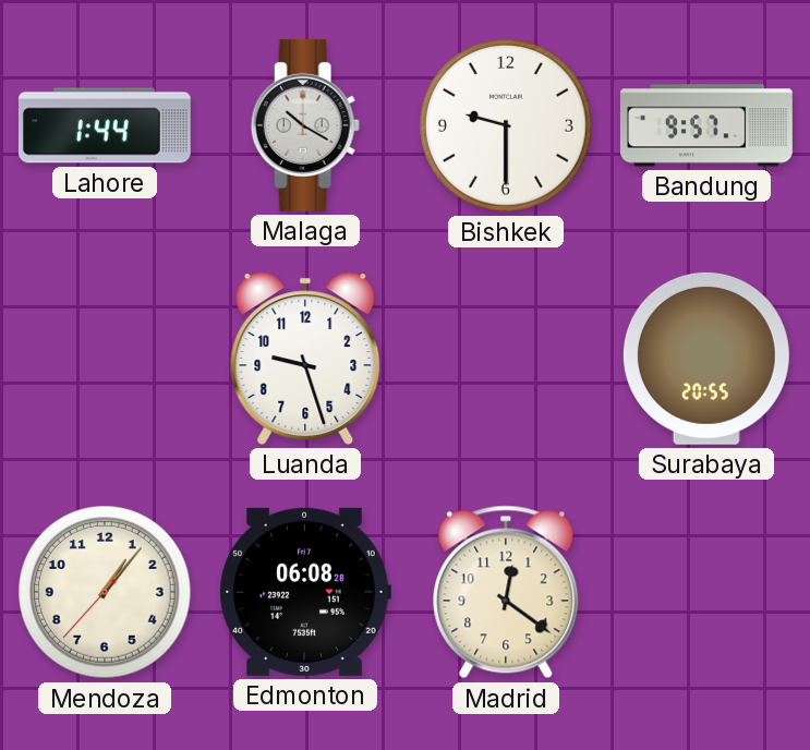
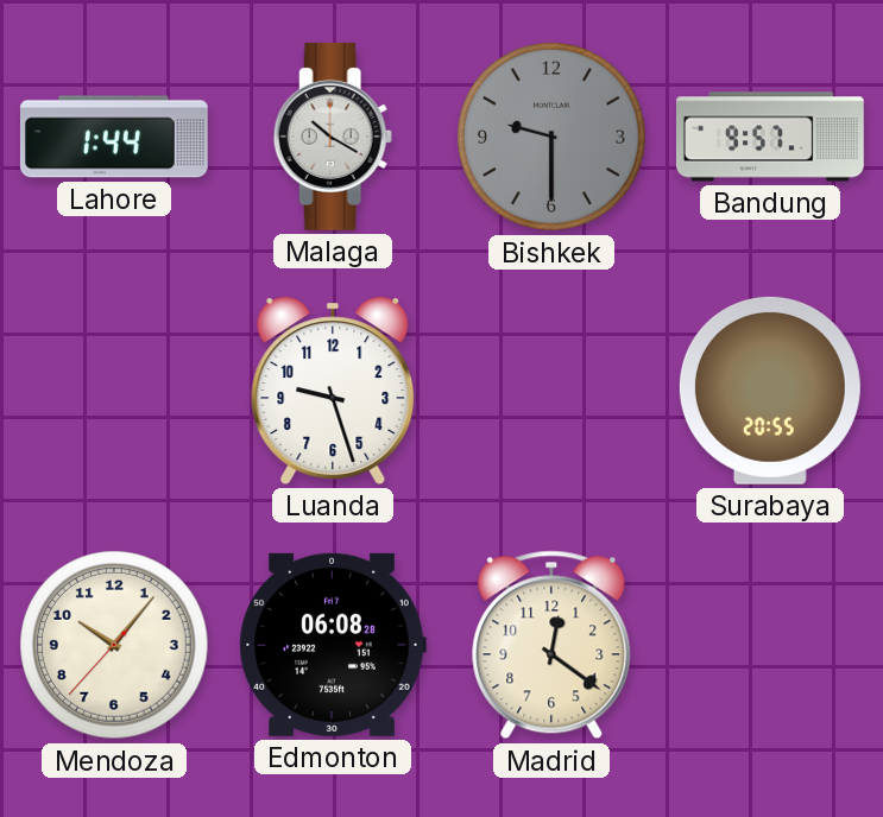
Bishkek dial: white -> grey (551, 137)
Mendoza: 1:06 -> 10:06 (114, 645)
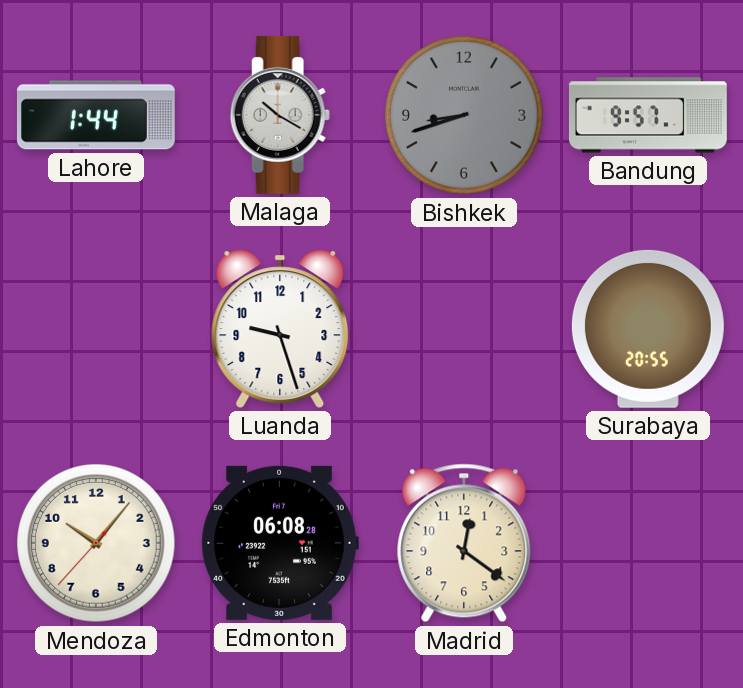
Bishkek: 9:30 -> 8:42 (464, 115)
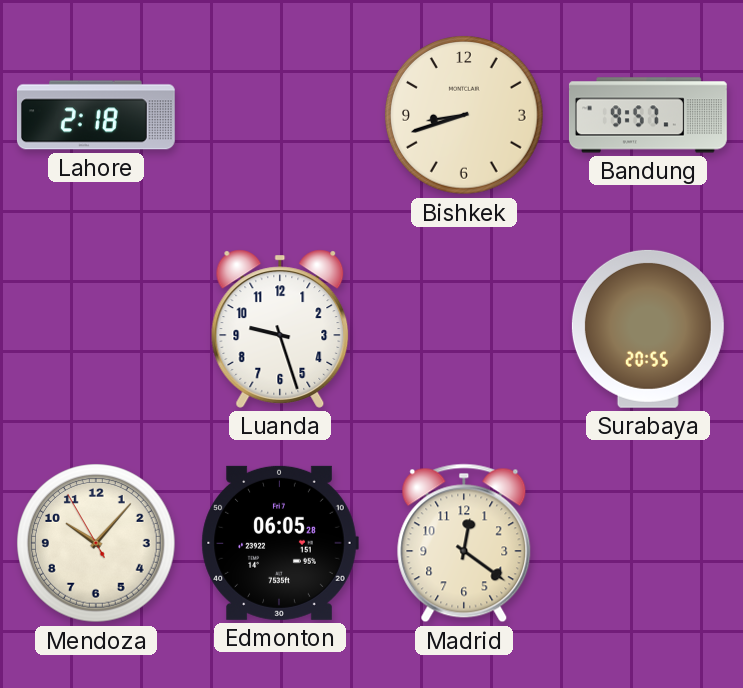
Lahore: 1:44 -> 2:18 (96, 115)
Malaga: 10:20 -> none (280, 115)
Bishkek dial: grey -> cream (464, 115)
Mendoza: 10:06:37 -> 10:06:55 (96, 543)
Edmonton: 06:08 -> 06:05 (280, 543)
